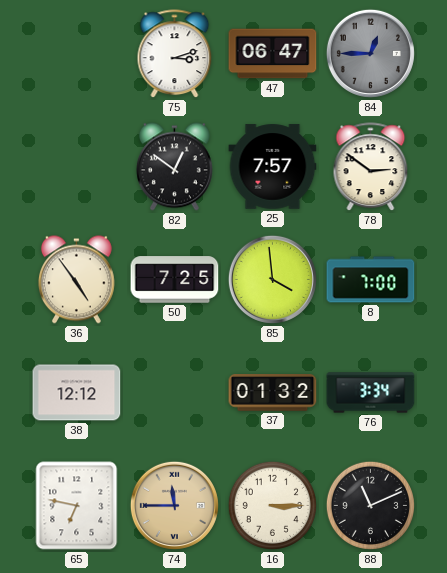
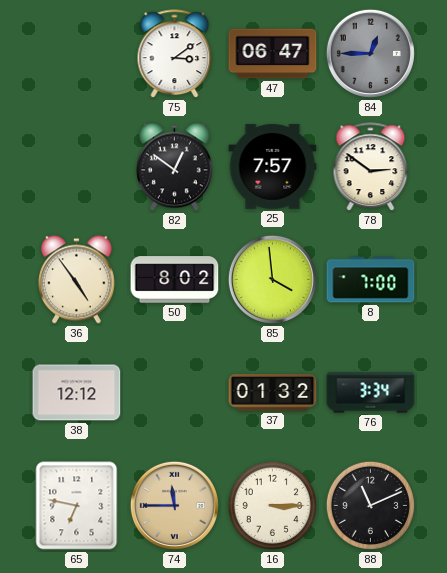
75: 3:12 -> 3:09 (175, 54)
50: 7:25 -> 8:02 (175, 280)
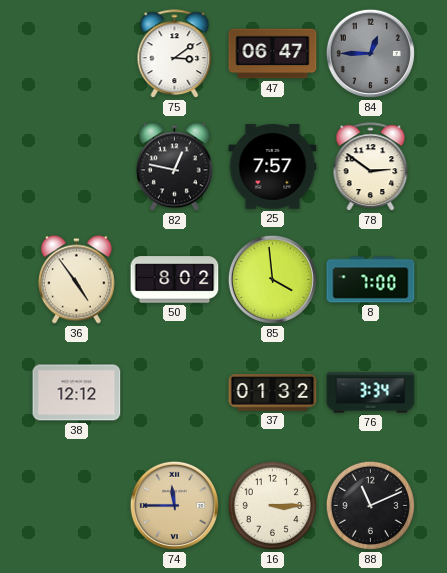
82: 12:51 -> 12:47 (174, 167)
65: 6:47 -> none (77, 506)
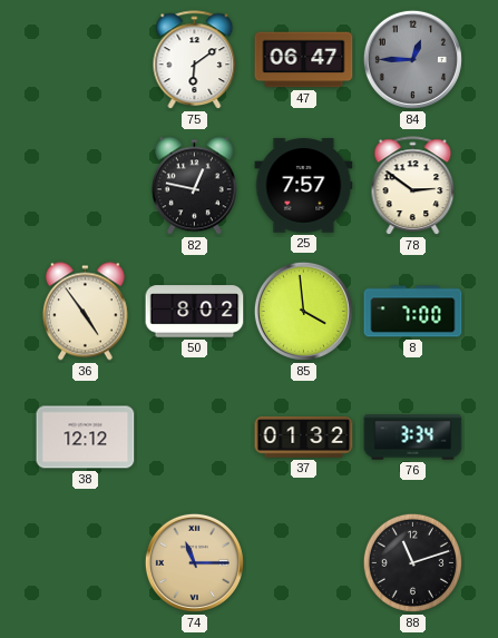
75: 3:09 -> 6:09 (195, 60)
74: 11:45 -> 11:15 (194, 562)
16: 3:15 -> none (272, 505)
88: 11:11 -> 11:12 (412, 562)
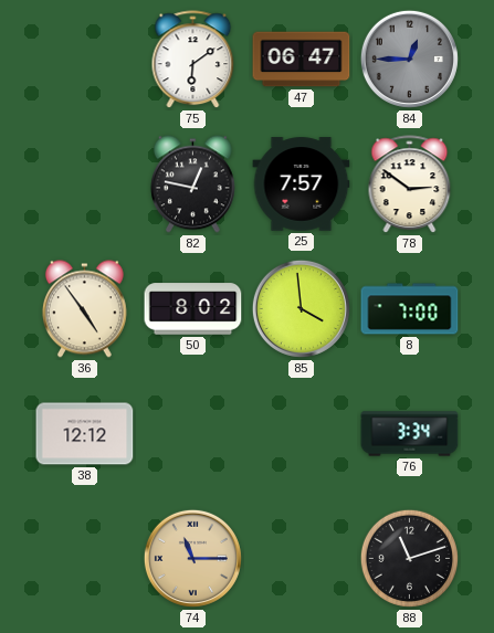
37: 01:32 -> none (304, 438)
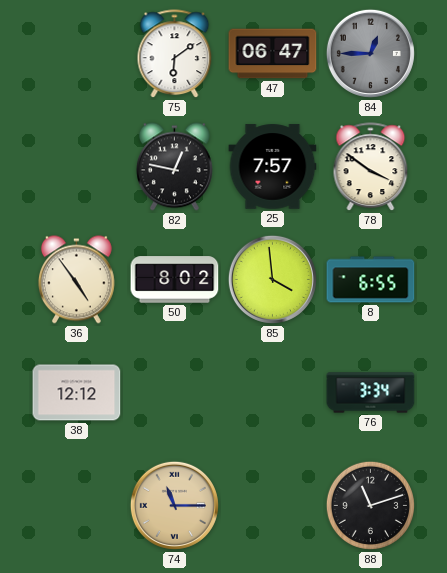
78: 2:51 -> 3:51 (371, 167)
8: 7:00 -> 6:55 (371, 280)
